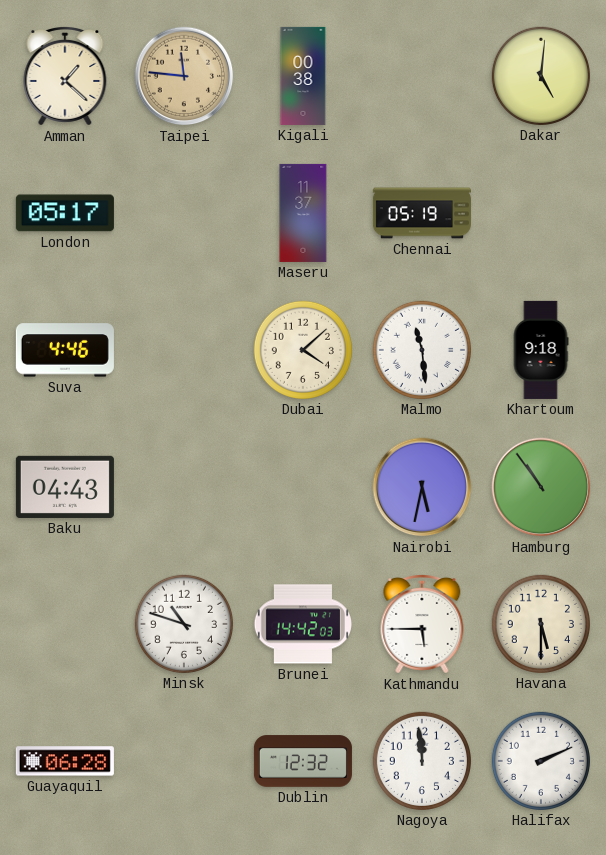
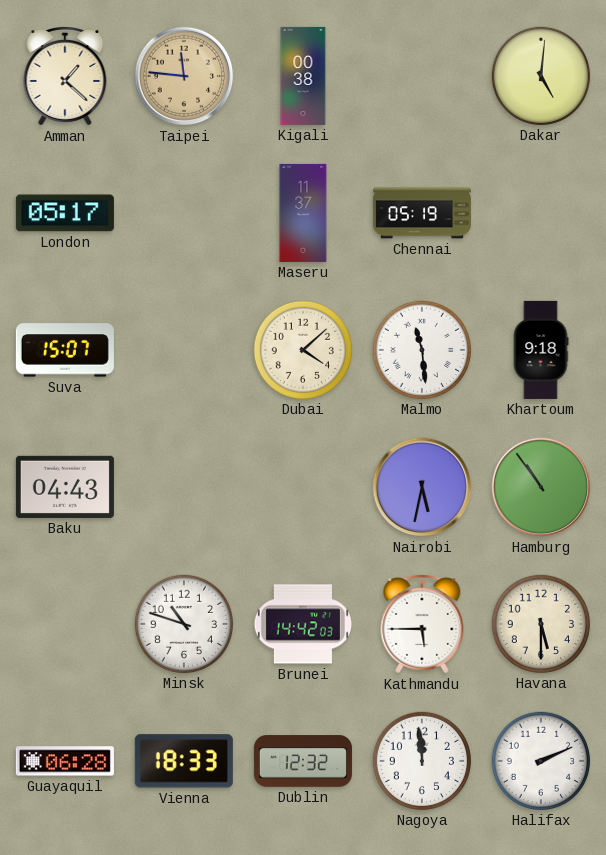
Suva: 4:46 -> 15:07 (65, 350)
Vienna: none -> 18:33 (184, 761)
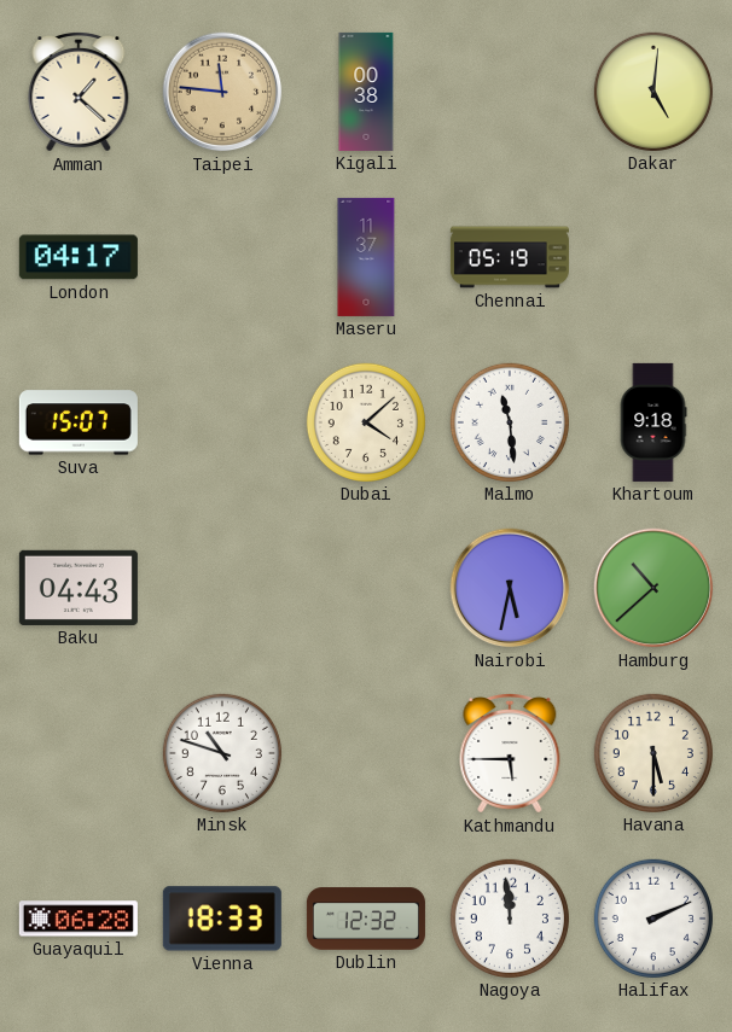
London: 05:17 -> 04:17 (79, 257)
Hamburg: 10:54 -> 10:38 (653, 588)
Brunei: 14:42 -> none (303, 624)
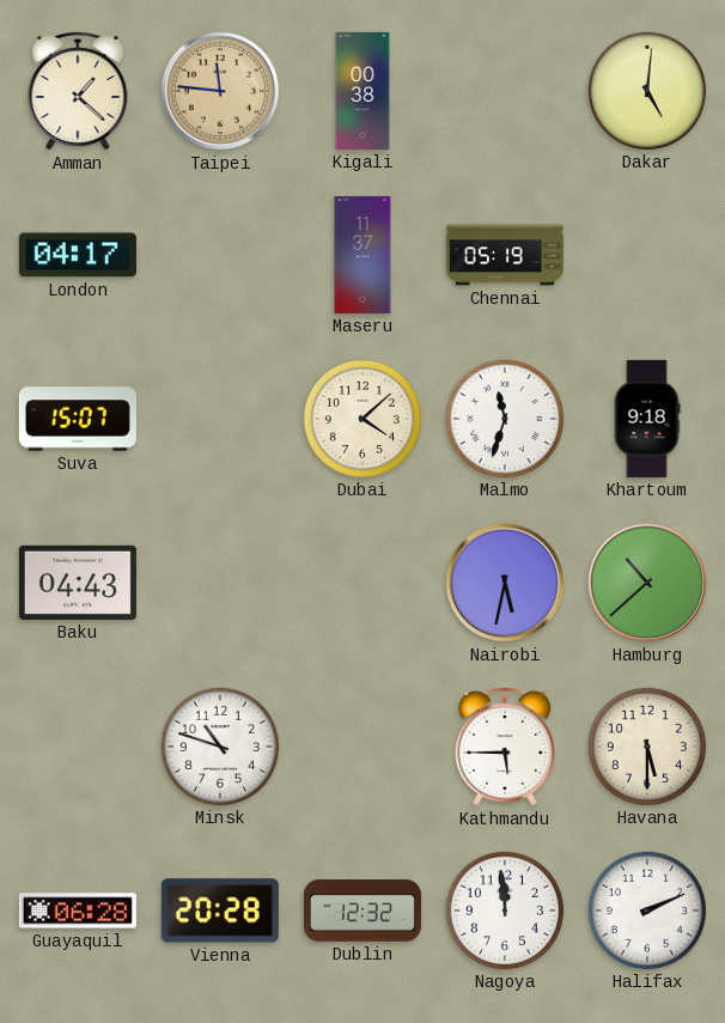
Malmo: 11:29 -> 11:33 (505, 419)
Vienna: 18:33 -> 20:28 (220, 911)
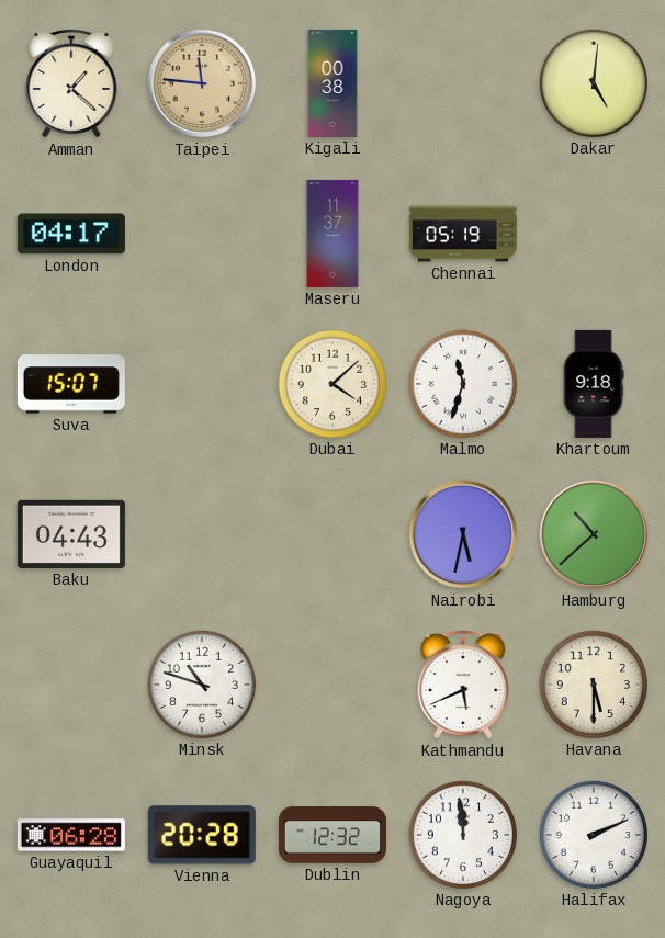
Kathmandu: 5:45 -> 5:41 (463, 686)
